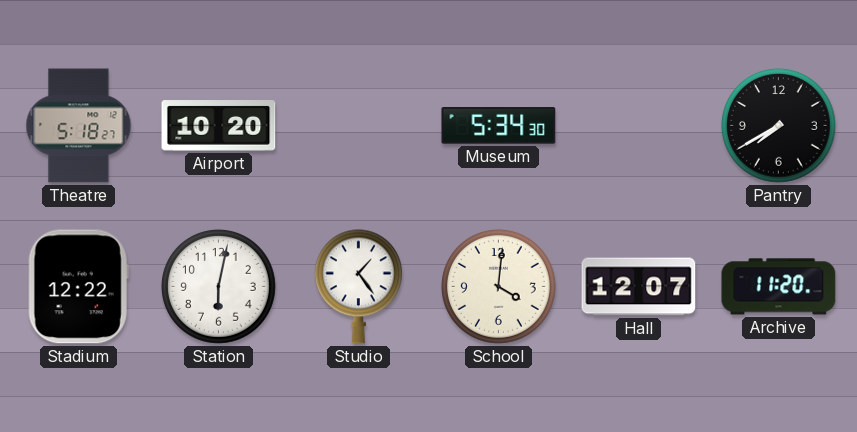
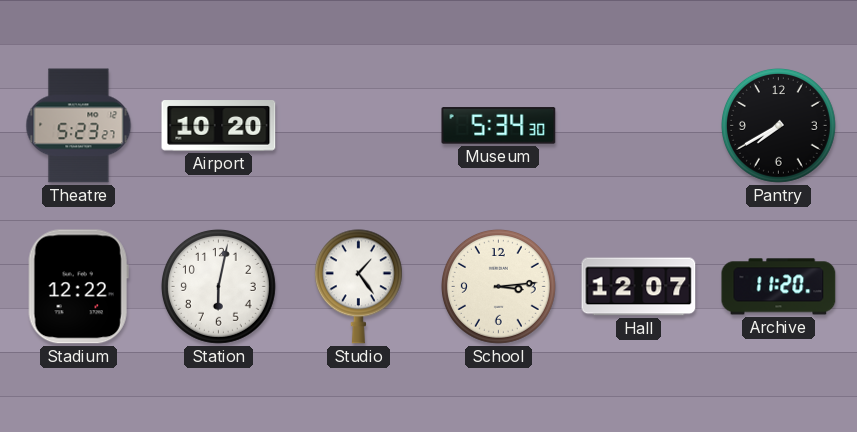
Theatre: 5:18 -> 5:23 (79, 126)
School: 4:01 -> 3:14 (498, 286)
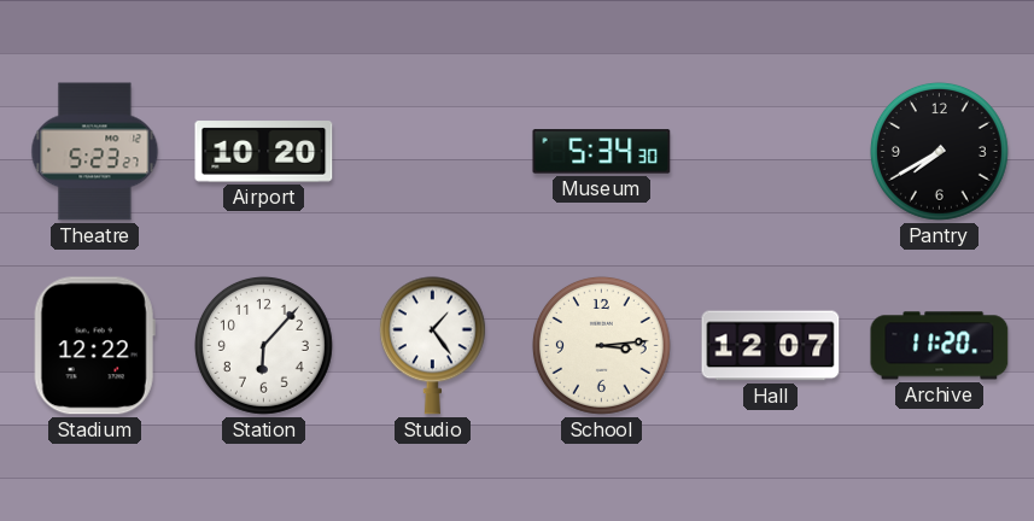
Station: 6:02 -> 6:07 (263, 345)
